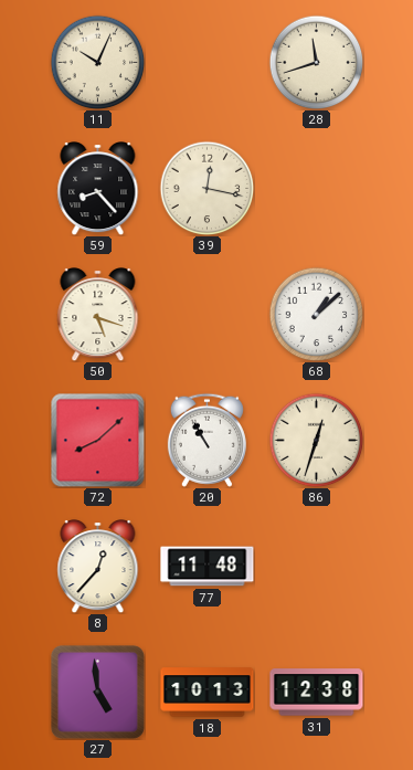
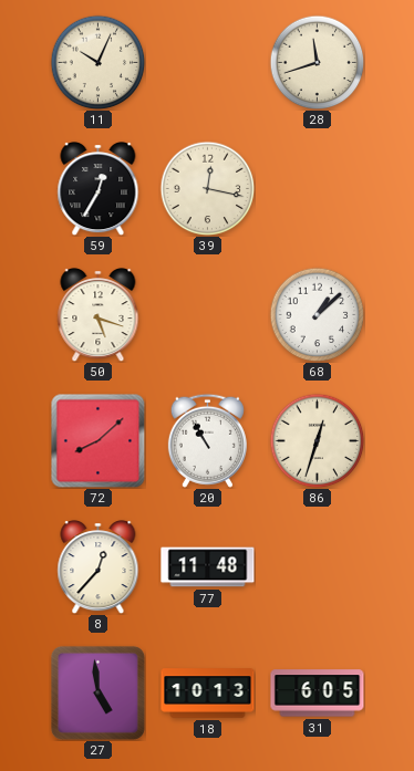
59: 8:23 -> 12:35 (99, 189)
31: 12:38 -> 6:05 (318, 694)
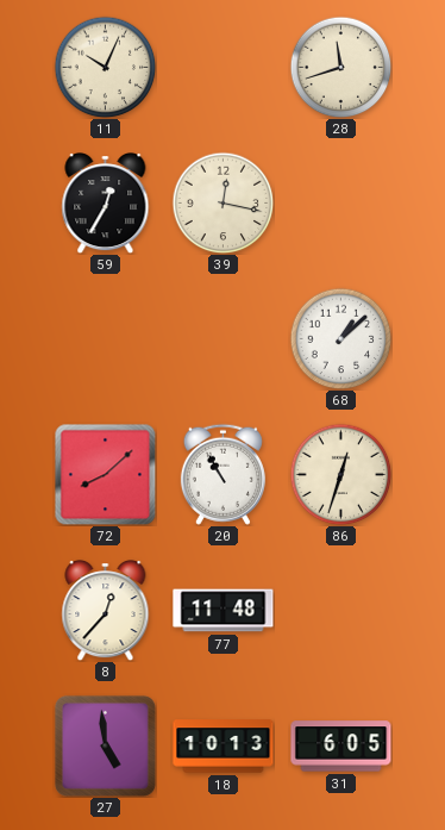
50: 5:18 -> none (99, 315)
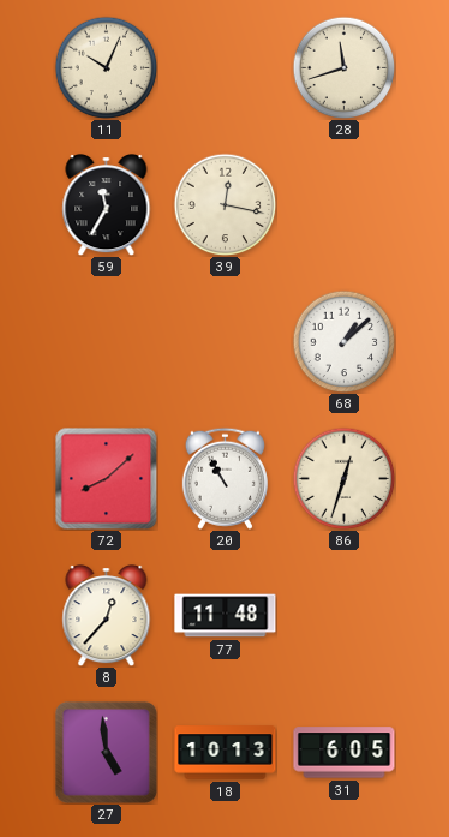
59: 12:35 -> 11:35 (107, 205)
